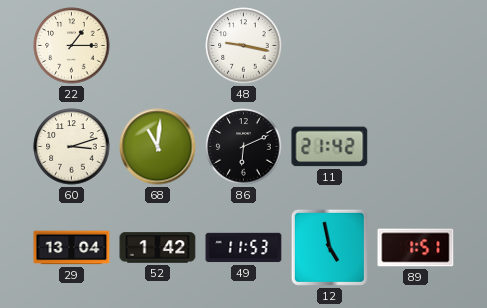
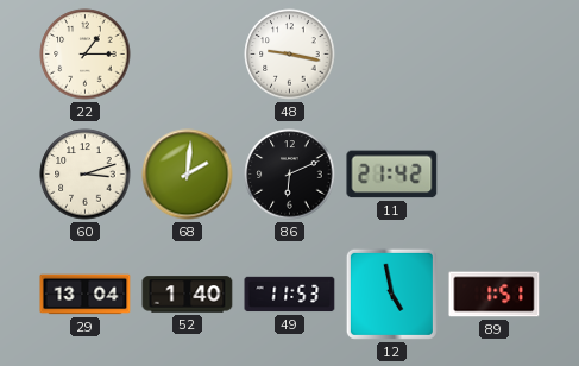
68: 11:01 -> 2:01 (188, 175)
52: 1:42 -> 1:40 (188, 295)
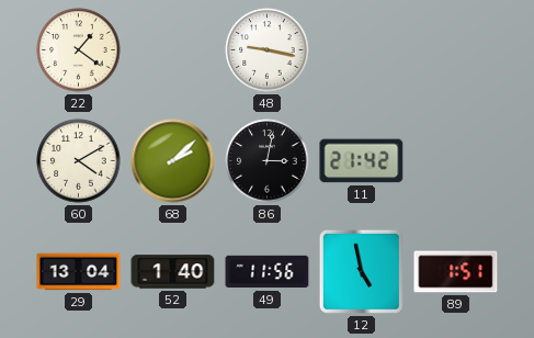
22: 1:15 -> 1:21 (79, 50)
60: 3:12 -> 4:10 (79, 161)
68: 2:01 -> 2:08 (173, 161)
86: 6:11 -> 3:02 (268, 161)
49: 11:53 -> 11:56 (268, 272)
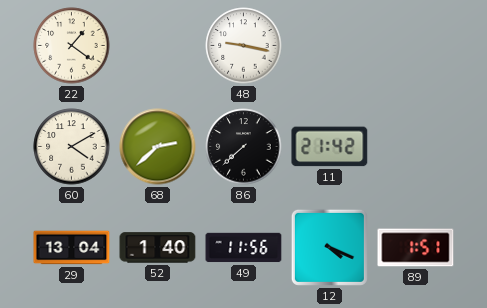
68: 2:08 -> 2:38 (158, 147)
86: 3:02 -> 7:38 (244, 147)
12: 4:58 -> 4:19 (329, 247)
